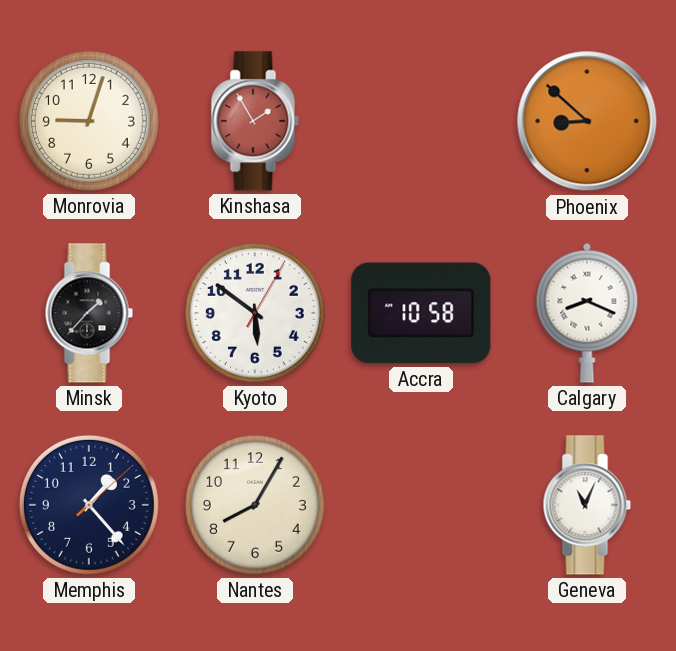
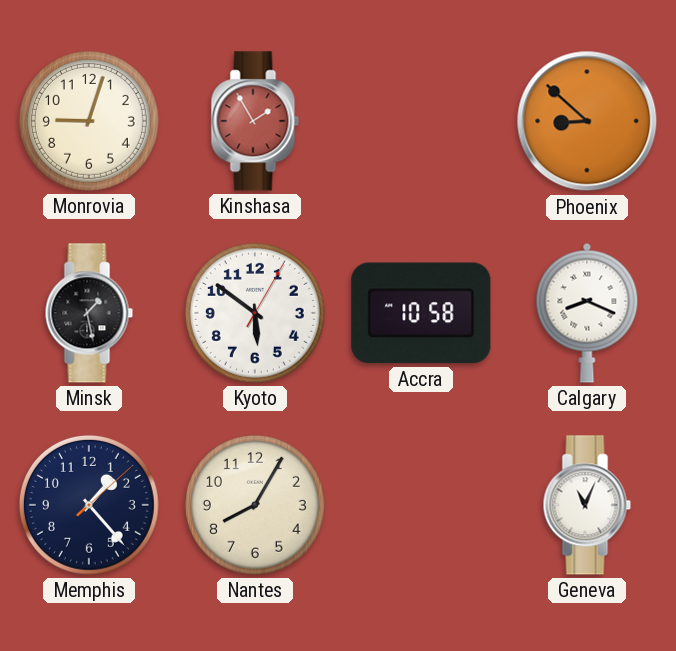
Minsk: 1:37 -> 1:28 (89, 313)
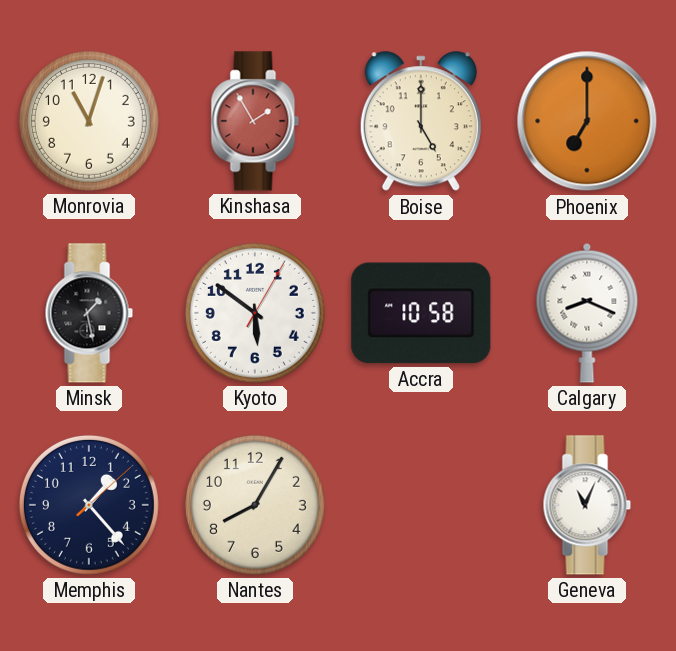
Monrovia: 9:03 -> 11:03 (89, 121)
Boise: none -> 5:00 (421, 122)
Phoenix: 8:52 -> 7:00 (587, 121)
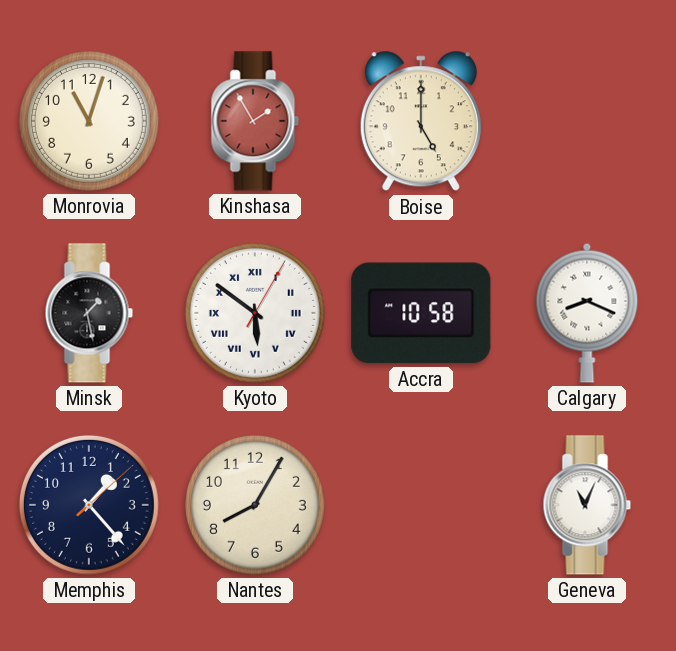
Phoenix: 7:00 -> none (587, 121)
Kyoto numerals: Arabic -> Roman (255, 313)
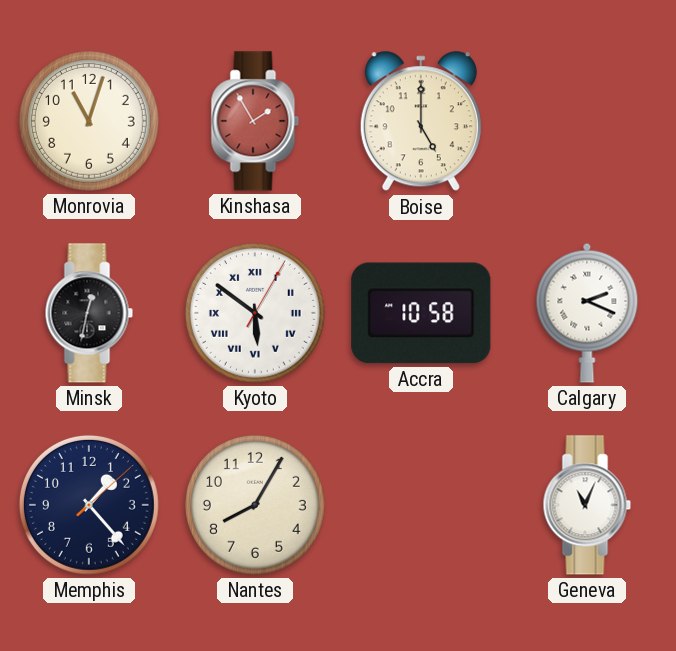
Minsk: 1:28 -> 12:32 (89, 313)
Calgary: 8:19 -> 2:19 (587, 313)
